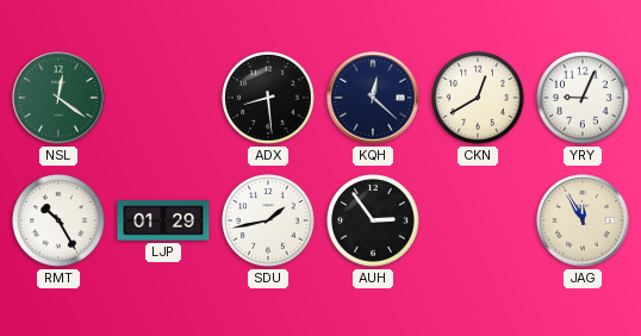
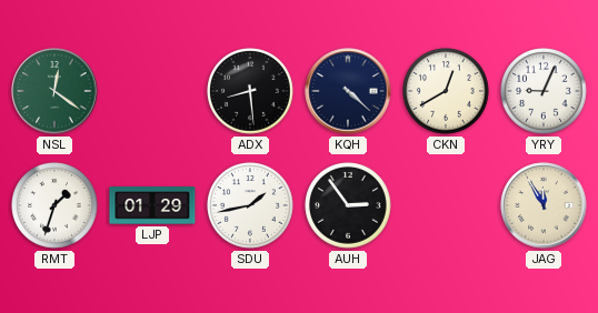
KQH: 12:22 -> 4:22 (348, 91)
RMT: 10:25 -> 1:33 (54, 205)
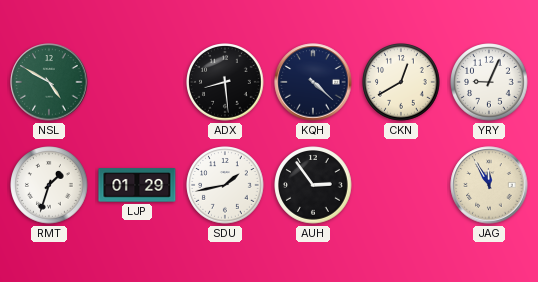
NSL: 12:21 -> 4:50 (49, 82)
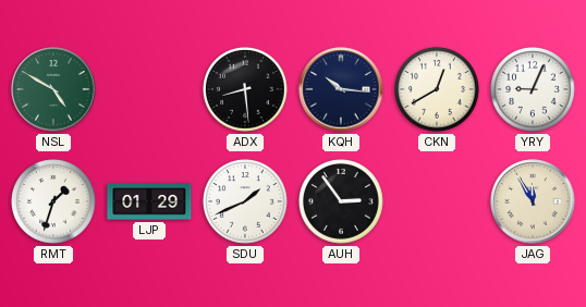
KQH: 4:22 -> 10:16 (341, 89)
SDU: 1:43 -> 1:41 (245, 201)
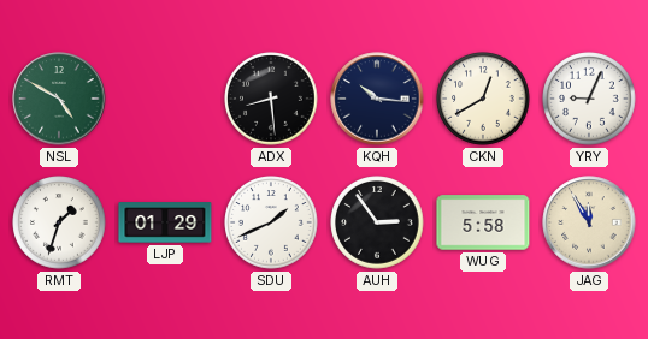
WUG: none -> 5:58 (483, 222)
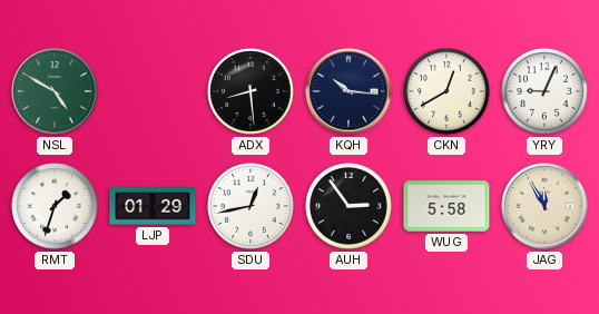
SDU: 1:41 -> 12:43 (251, 206)
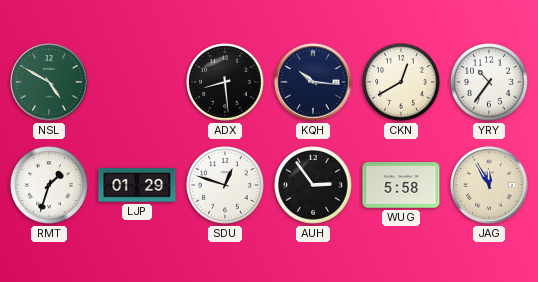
YRY: 9:04 -> 10:36 (489, 82)
SDU: 12:43 -> 12:48 (225, 185)
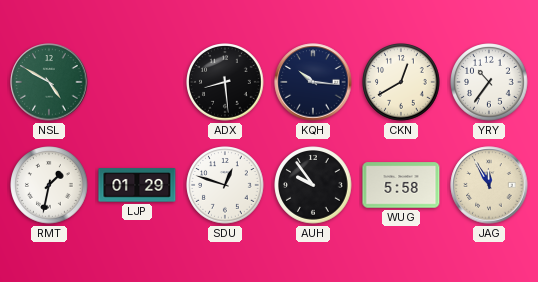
RMT: 1:33 -> 1:32 (49, 185)
AUH: 2:54 -> 9:54 (313, 185)
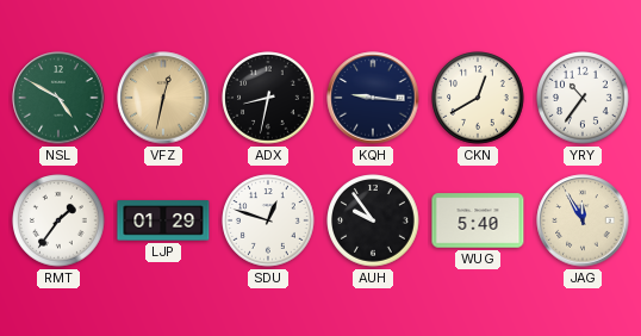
VFZ: none -> 12:32 (163, 98)
ADX: 8:29 -> 8:32 (268, 98)
KQH: 10:16 -> 9:16 (373, 98)
RMT: 1:32 -> 1:36 (58, 220)
WUG: 5:58 -> 5:40 (478, 220)
